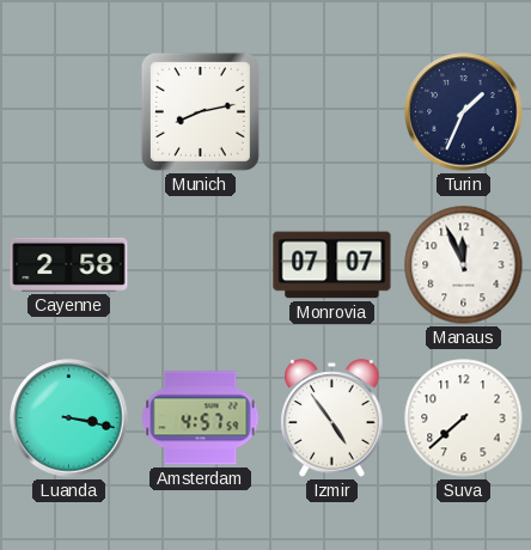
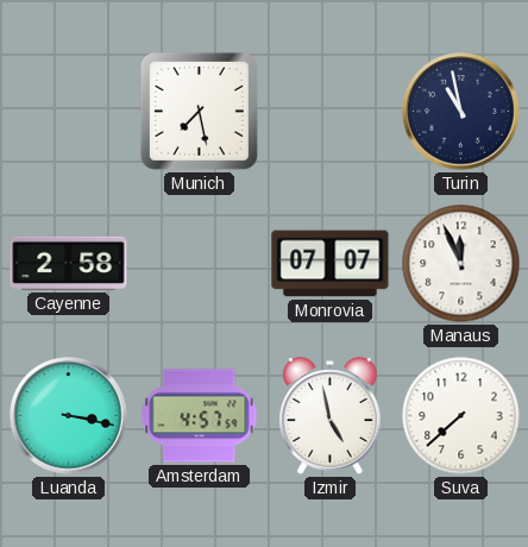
Munich: 8:13 -> 7:28 (199, 111)
Turin: 1:34 -> 10:58 (461, 112)
Izmir: 4:54 -> 4:58 (331, 416)
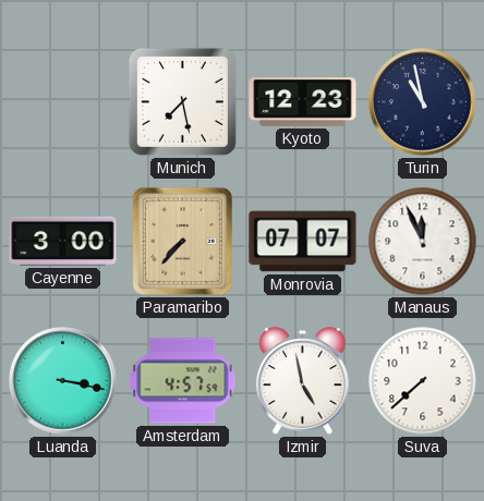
Kyoto: none -> 12:23 (303, 102)
Cayenne: 2:58 -> 3:00 (63, 241)
Paramaribo: none -> 7:37 (182, 241)
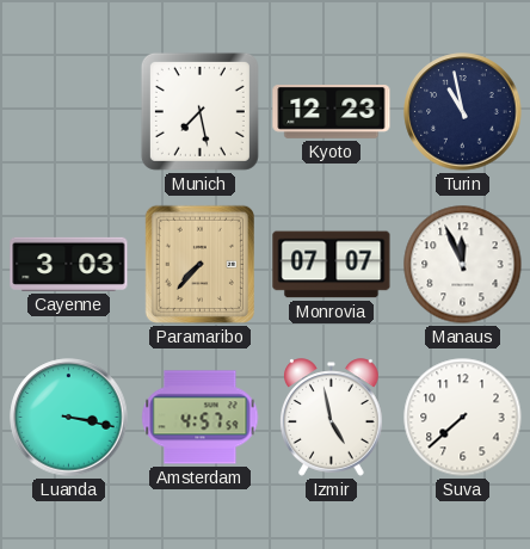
Cayenne: 3:00 -> 3:03 (69, 264)
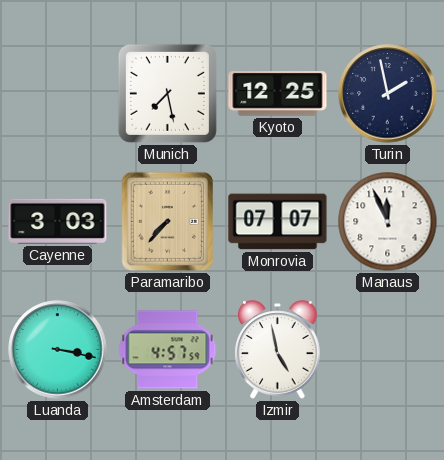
Kyoto: 12:23 -> 12:25 (278, 94)
Turin: 10:58 -> 1:58 (388, 94)
Suva: 7:38 -> none (463, 418)
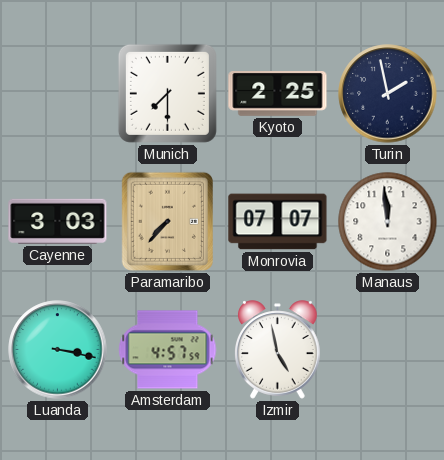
Munich: 7:28 -> 7:30 (167, 93)
Kyoto: 12:25 -> 2:25 (278, 94)
Manaus: 11:56 -> 11:59 (388, 222)
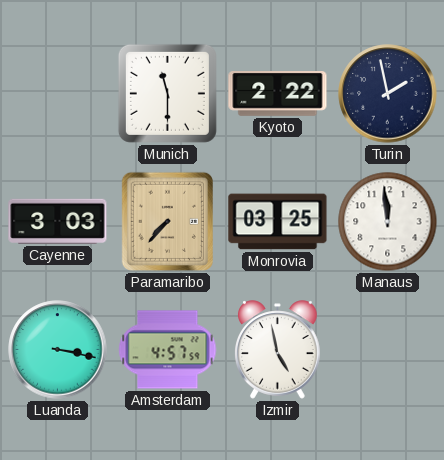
Munich: 7:30 -> 11:30 (167, 93)
Kyoto: 2:25 -> 2:22 (278, 94)
Monrovia: 07:07 -> 03:25 (278, 222)
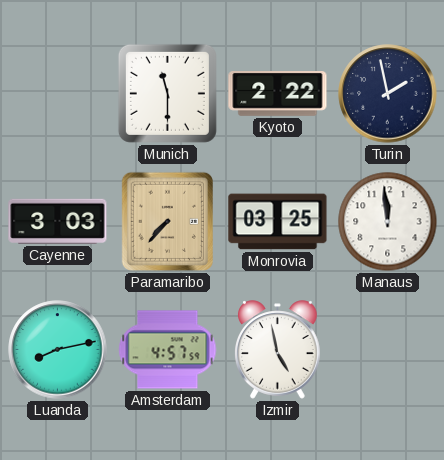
Luanda: 3:17 -> 8:13 (58, 350)
